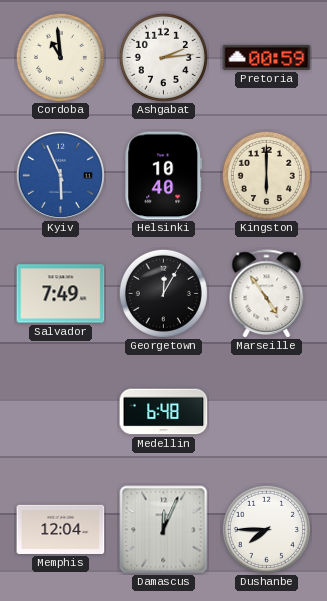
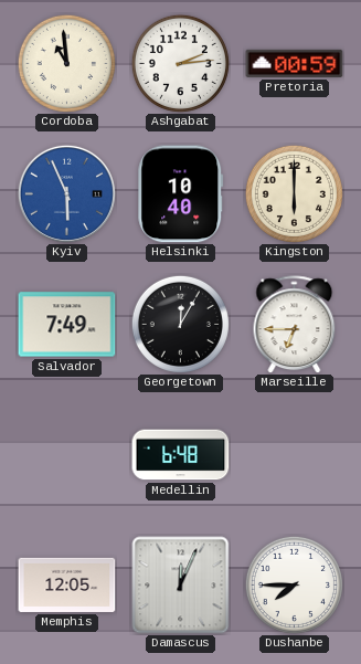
Marseille: 4:54 -> 6:45 (295, 325)
Memphis: 12:04 -> 12:05 (67, 584)
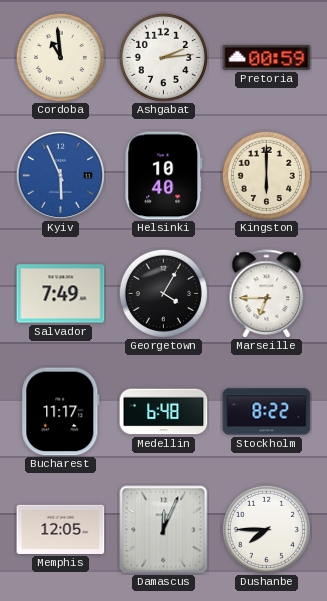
Georgetown: 12:05 -> 4:05 (163, 293)
Bucharest: none -> 11:17 (61, 412)
Stockholm: none -> 8:22 (267, 412)
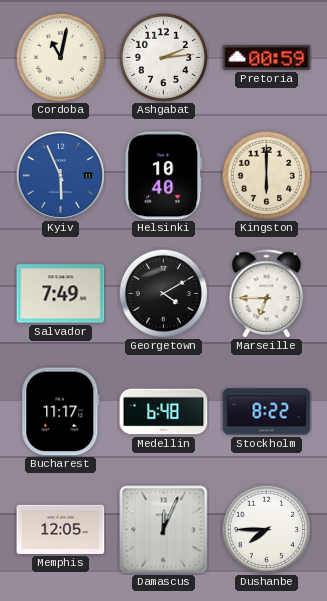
Cordoba: 10:59 -> 11:02 (60, 57)
Georgetown: 4:05 -> 4:10 (163, 293)
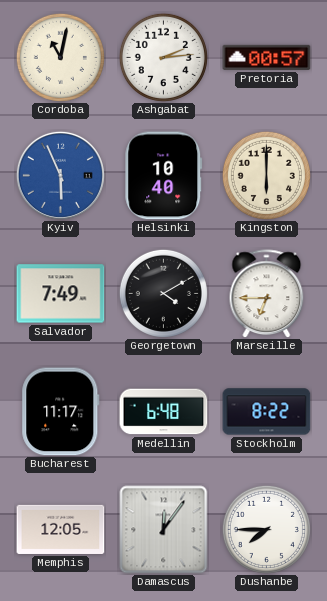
Pretoria: 00:59 -> 00:57 (267, 57)
Damascus: 12:04 -> 12:06 (164, 530)
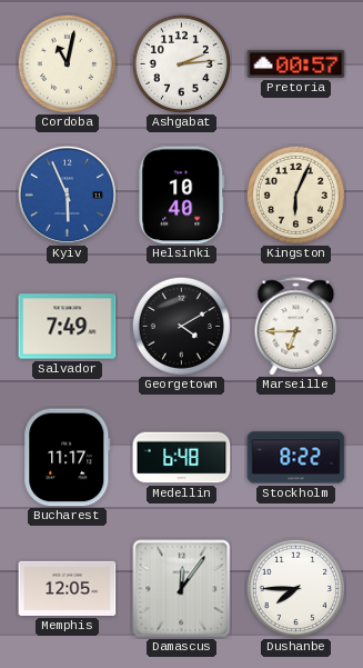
Kingston: 6:00 -> 6:04 (295, 195)
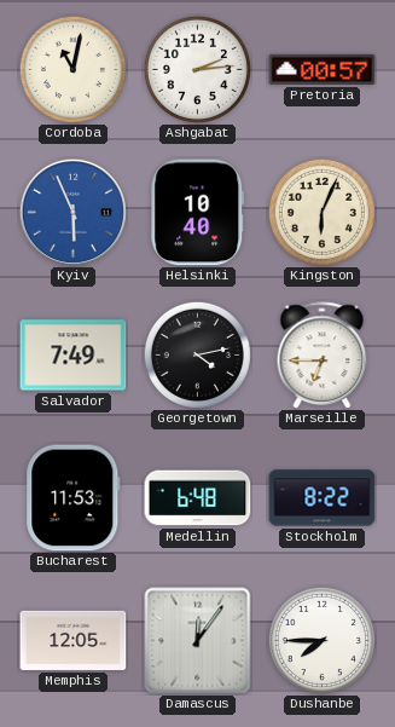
Georgetown: 4:10 -> 4:13 (197, 354)
Bucharest: 11:17 -> 11:53 (74, 498)
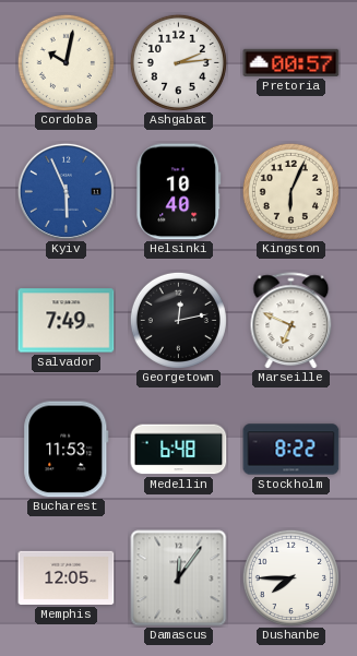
Cordoba: 11:02 -> 10:02 (66, 62)
Georgetown: 4:13 -> 12:13 (178, 320)
Marseille: 6:45 -> 6:49 (291, 321)
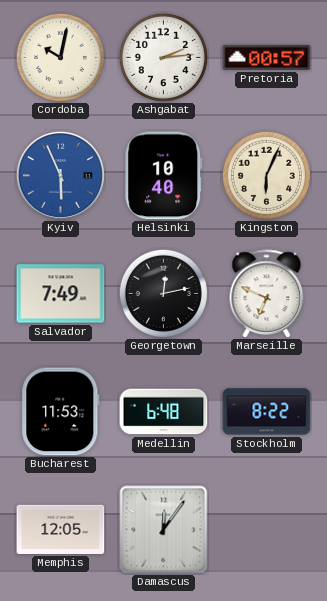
Dushanbe: 7:45 -> none (290, 577)
